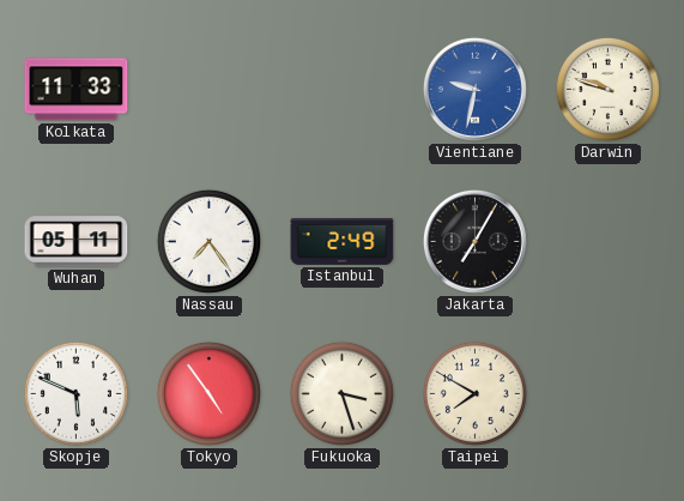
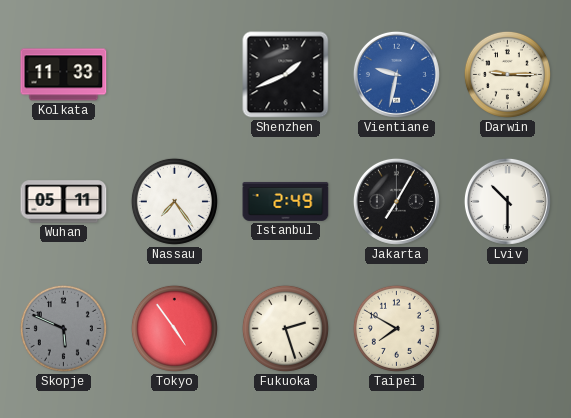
Shenzhen: none -> 1:41 (286, 75)
Darwin: 9:48 -> 9:15 (507, 74)
Lviv: none -> 10:30 (507, 201)
Skopje dial: white -> grey (63, 328)
Fukuoka: 3:27 -> 2:27 (285, 328)
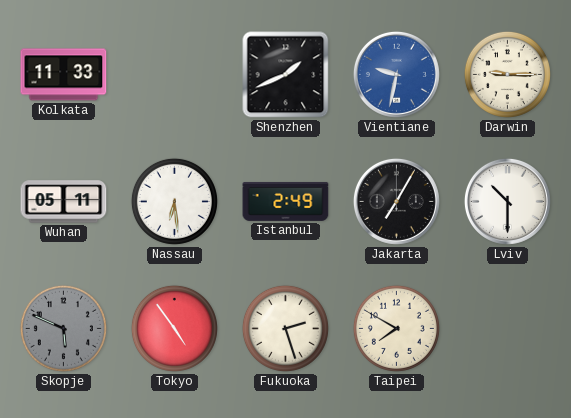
Nassau: 7:24 -> 6:29 (174, 201)
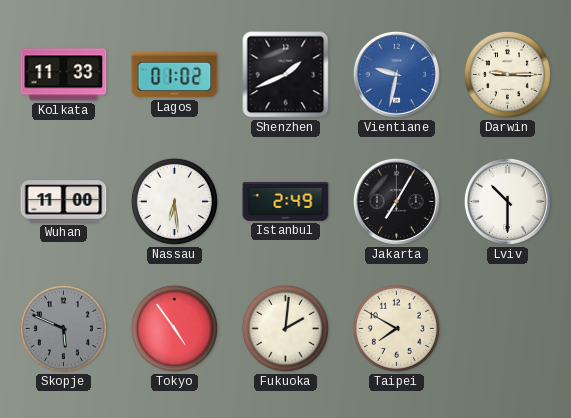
Lagos: none -> 01:02 (175, 75)
Wuhan: 05:11 -> 11:00 (64, 202)
Fukuoka: 2:27 -> 2:01 (285, 328)
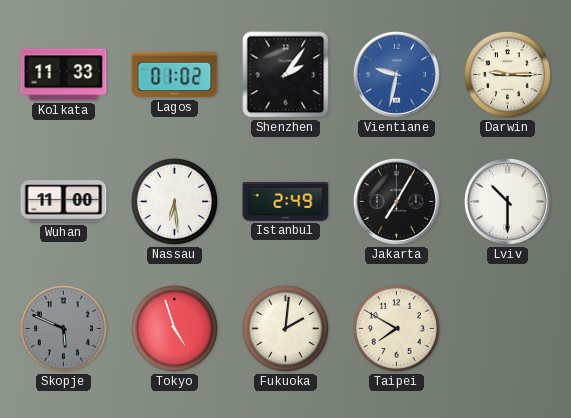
Shenzhen: 1:41 -> 2:06 (286, 75)
Tokyo: 4:54 -> 4:57 (174, 328)
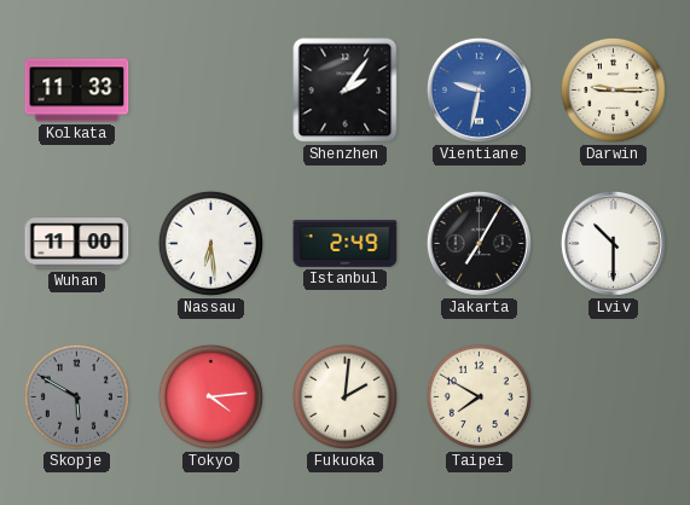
Lagos: 01:02 -> none (175, 75)
Skopje: 5:49 -> 5:50 (76, 396)
Tokyo: 4:57 -> 4:14 (210, 396)
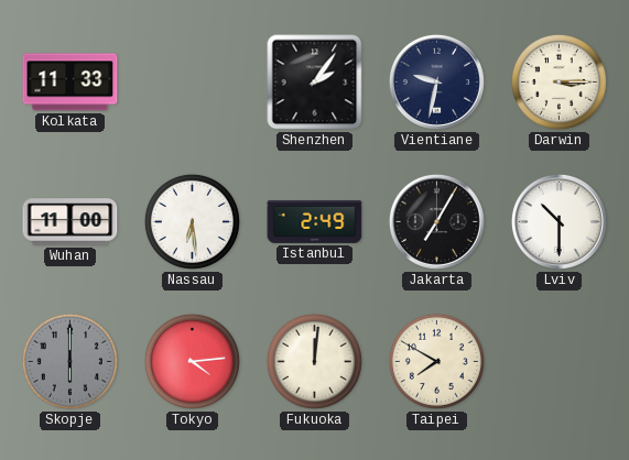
Vientiane dial: blue -> navy (436, 81)
Darwin: 9:15 -> 3:15 (558, 81)
Skopje: 5:50 -> 6:00 (69, 361)
Fukuoka: 2:01 -> 12:01 (314, 361)
